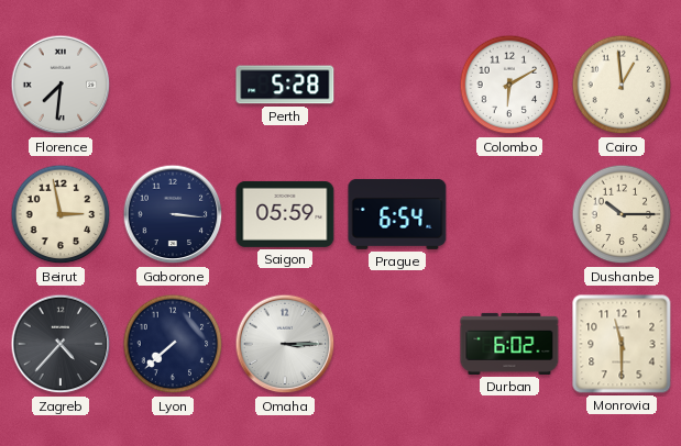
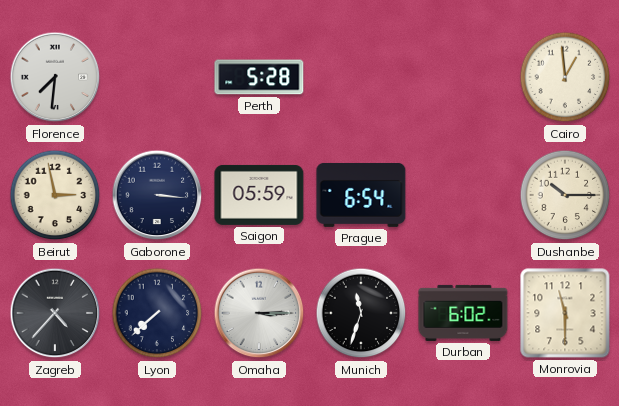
Colombo: 6:10 -> none (509, 85)
Munich: none -> 11:33 (361, 313)
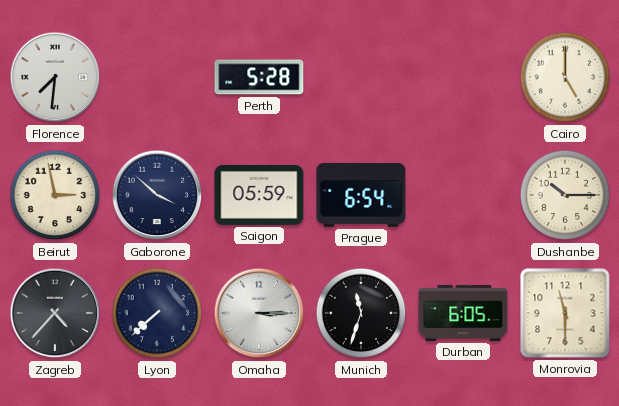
Cairo: 12:59 -> 5:00 (565, 77)
Gaborone: 3:16 -> 3:52 (157, 195)
Durban: 6:02 -> 6:05 (463, 313)
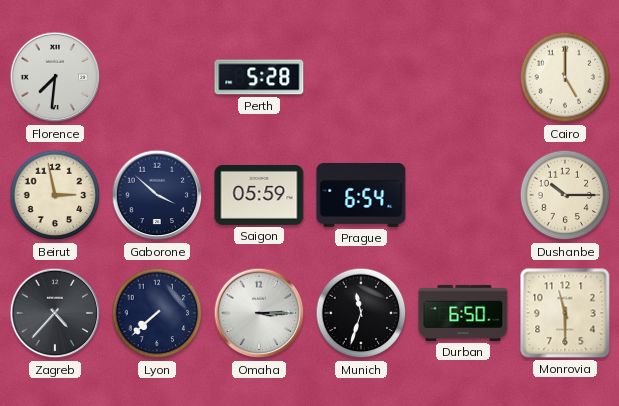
Durban: 6:05 -> 6:50 (463, 313)
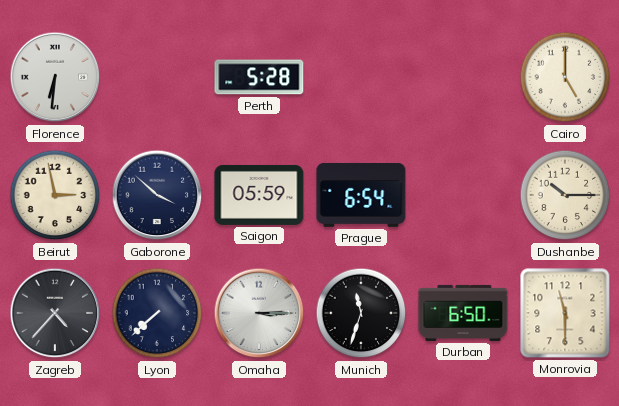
Florence: 7:31 -> 6:31 (55, 77)
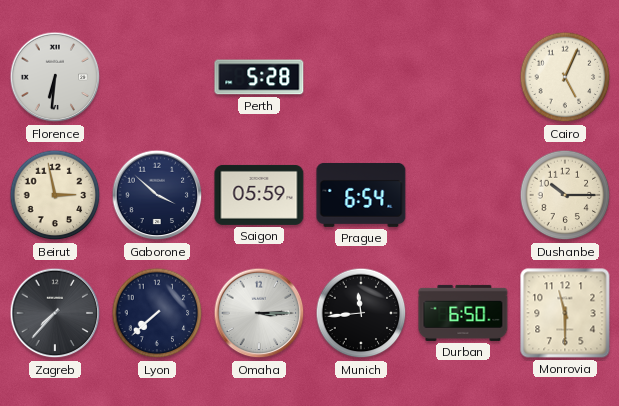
Cairo: 5:00 -> 5:04 (565, 77)
Zagreb: 4:37 -> 7:37 (55, 313)
Munich: 11:33 -> 11:44 (361, 313)
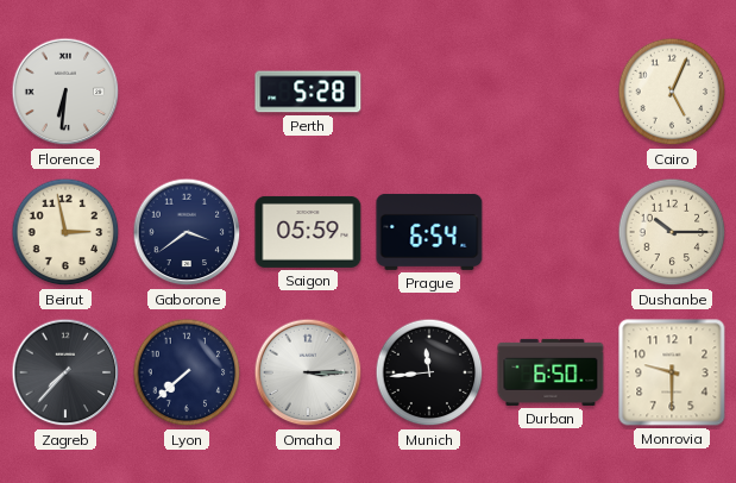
Gaborone: 3:52 -> 3:39 (187, 232)
Monrovia: 11:30 -> 9:30 (672, 372)
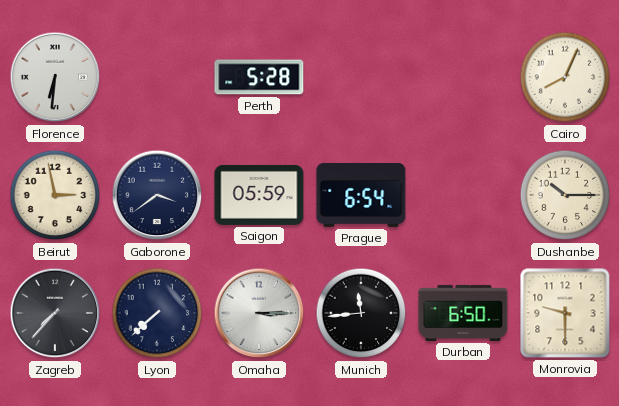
Cairo: 5:04 -> 8:04 (565, 77)
